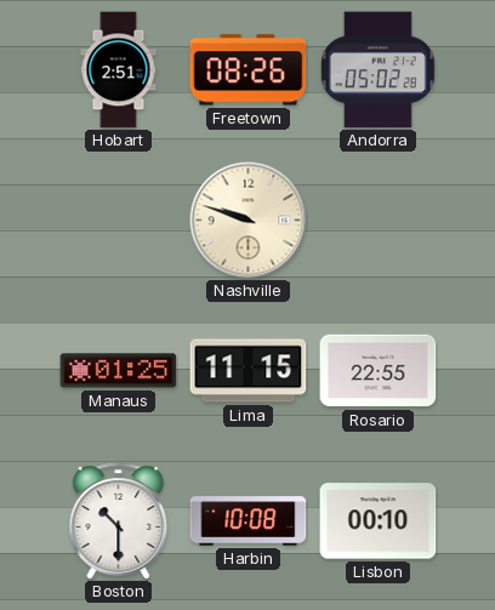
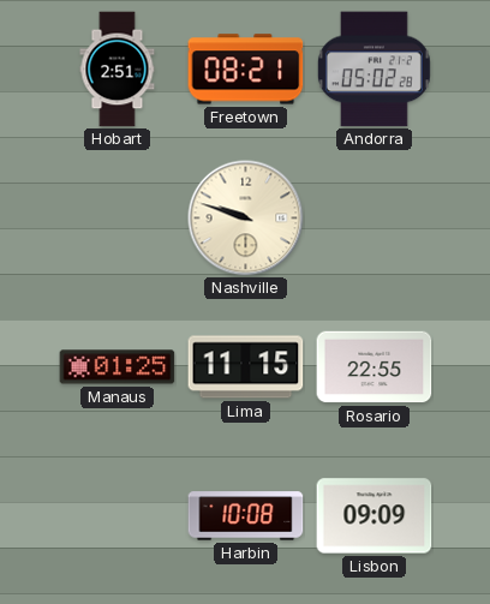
Freetown: 08:26 -> 08:21 (246, 70)
Boston: 10:30 -> none (119, 521)
Lisbon: 00:10 -> 09:09 (375, 516)
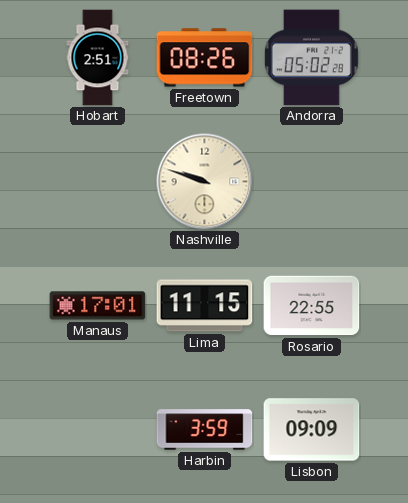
Freetown: 08:21 -> 08:26 (205, 58)
Manaus: 01:25 -> 17:01 (98, 306)
Harbin: 10:08 -> 3:59 (205, 430)
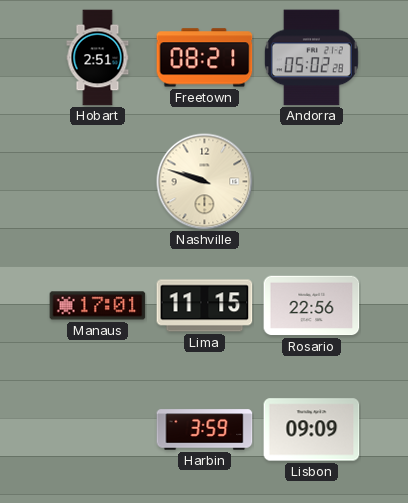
Freetown: 08:26 -> 08:21 (205, 58)
Rosario: 22:55 -> 22:56 (312, 306)
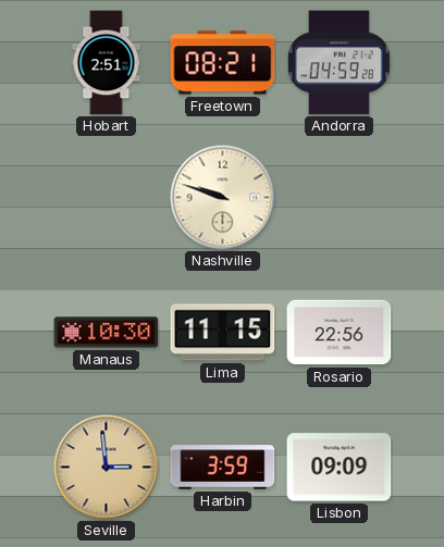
Andorra: 05:02 -> 04:59 (338, 63)
Manaus: 17:01 -> 10:30 (107, 333)
Seville: none -> 2:59 (107, 468)
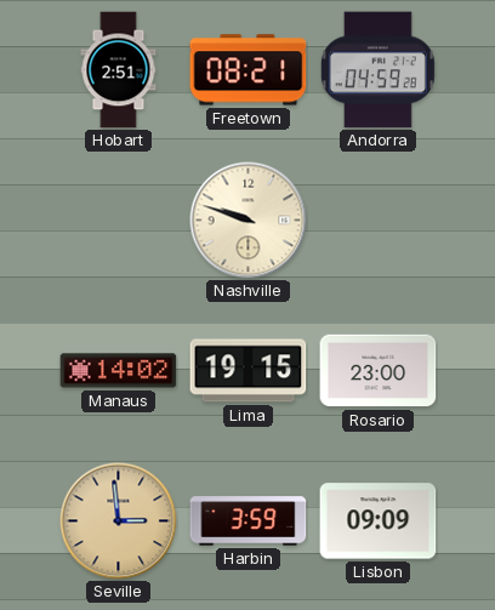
Manaus: 10:30 -> 14:02 (119, 371)
Lima: 11:15 -> 19:15 (249, 371)
Rosario: 22:56 -> 23:00 (379, 371)
